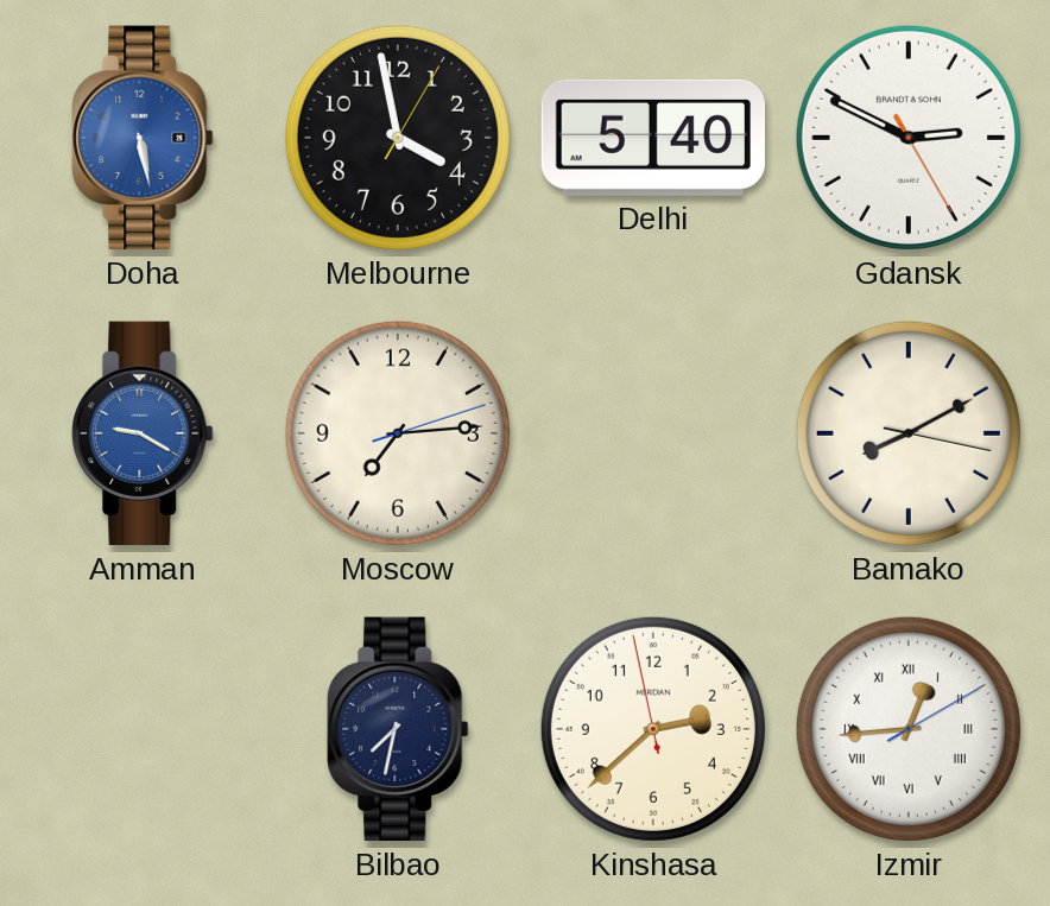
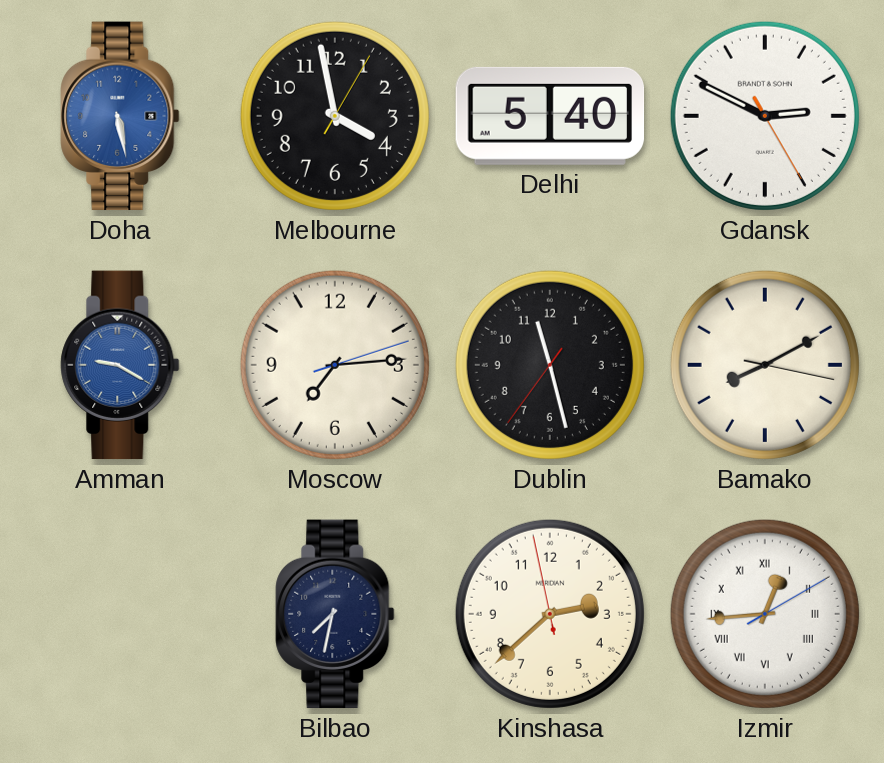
Dublin: none -> 11:27 (550, 365)
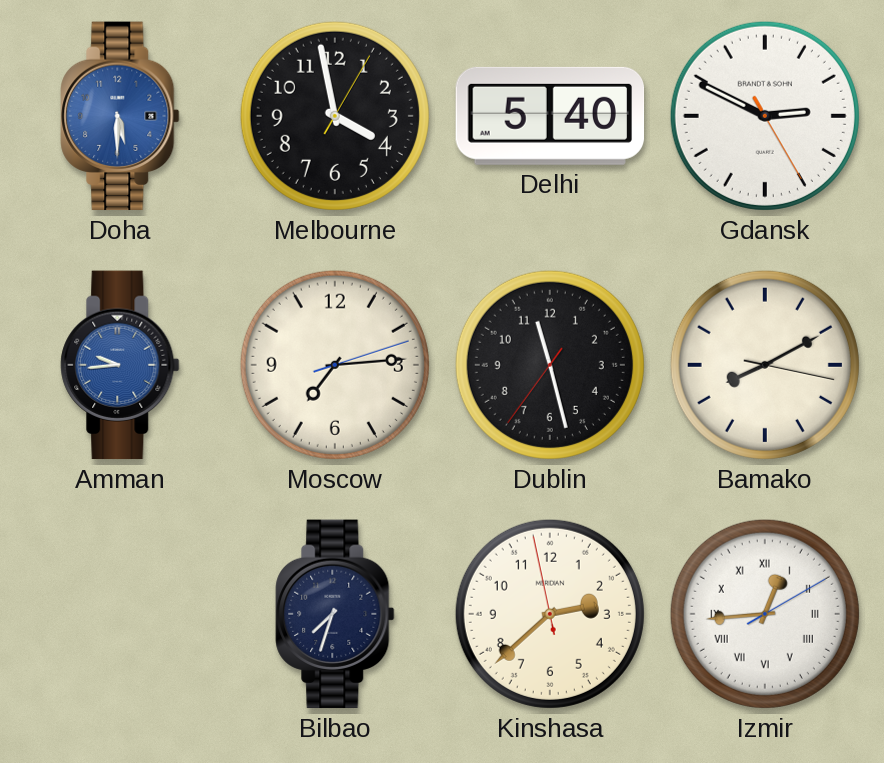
Doha: 5:28 -> 5:30 (120, 116)
Amman: 9:20 -> 9:44 (120, 365)
Bilbao: 7:32 -> 7:33 (335, 614)
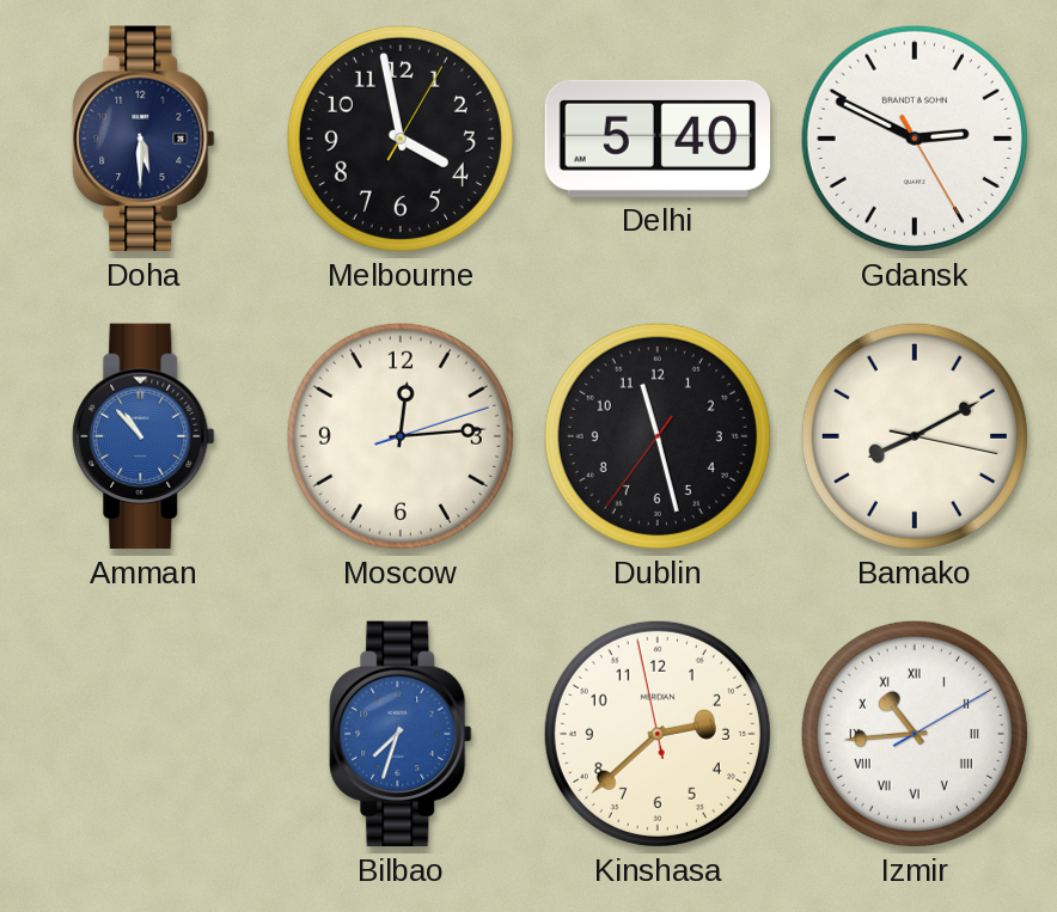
Doha dial: blue -> navy (143, 139)
Amman: 9:44 -> 10:53 (143, 436)
Moscow: 7:14 -> 12:14 (401, 436)
Bilbao dial: navy -> blue (401, 734)
Izmir: 12:44 -> 10:44 (915, 734)
